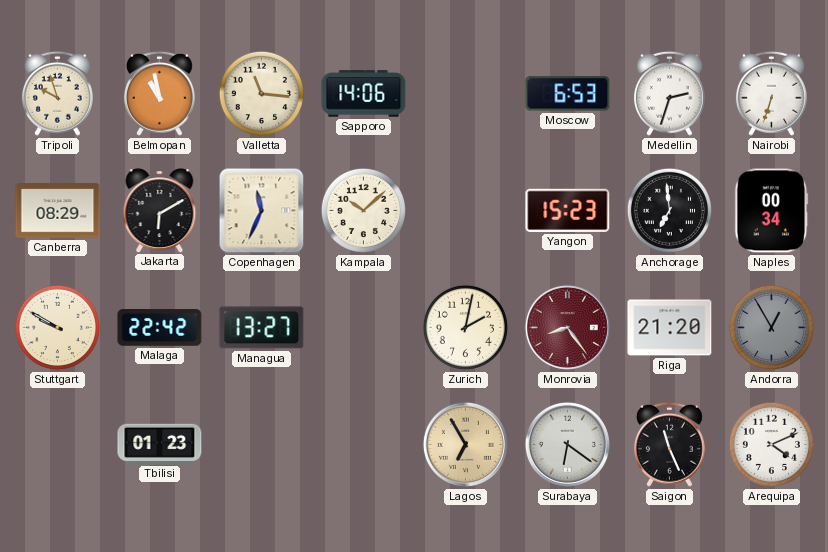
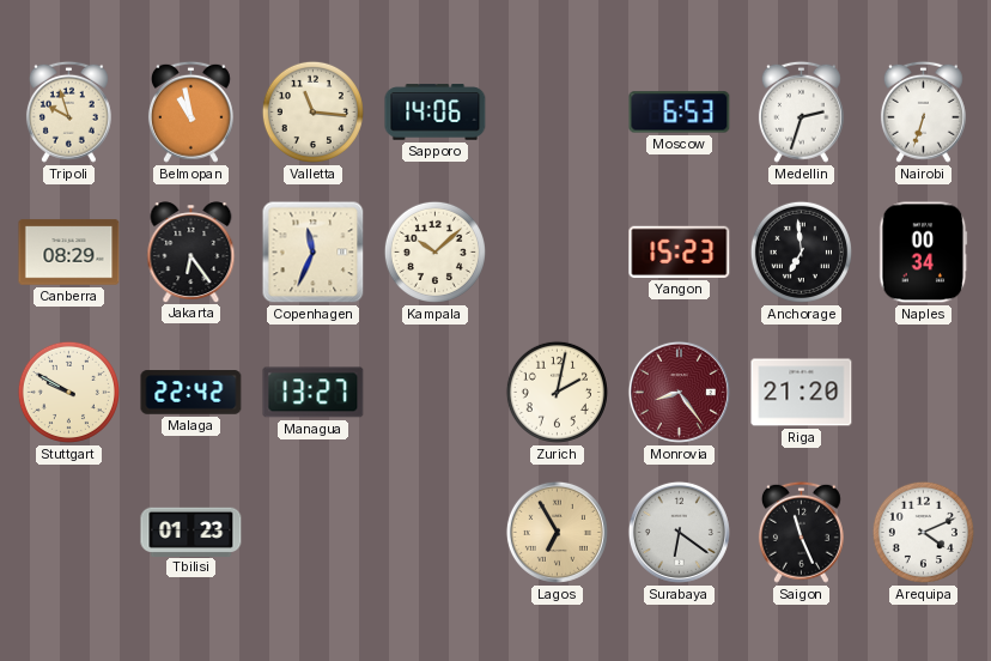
Jakarta: 6:10 -> 6:24 (191, 251)
Andorra: 12:55 -> none (771, 327)
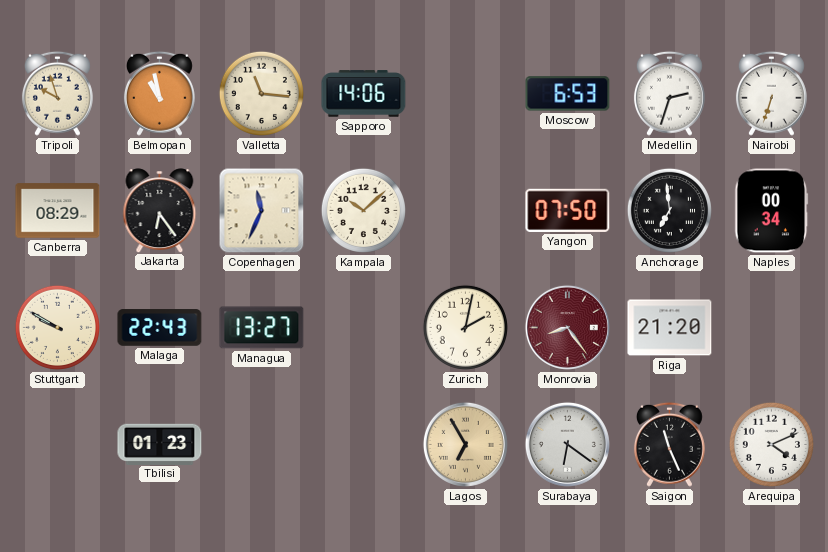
Yangon: 15:23 -> 07:50 (568, 210)
Malaga: 22:42 -> 22:43 (160, 328)
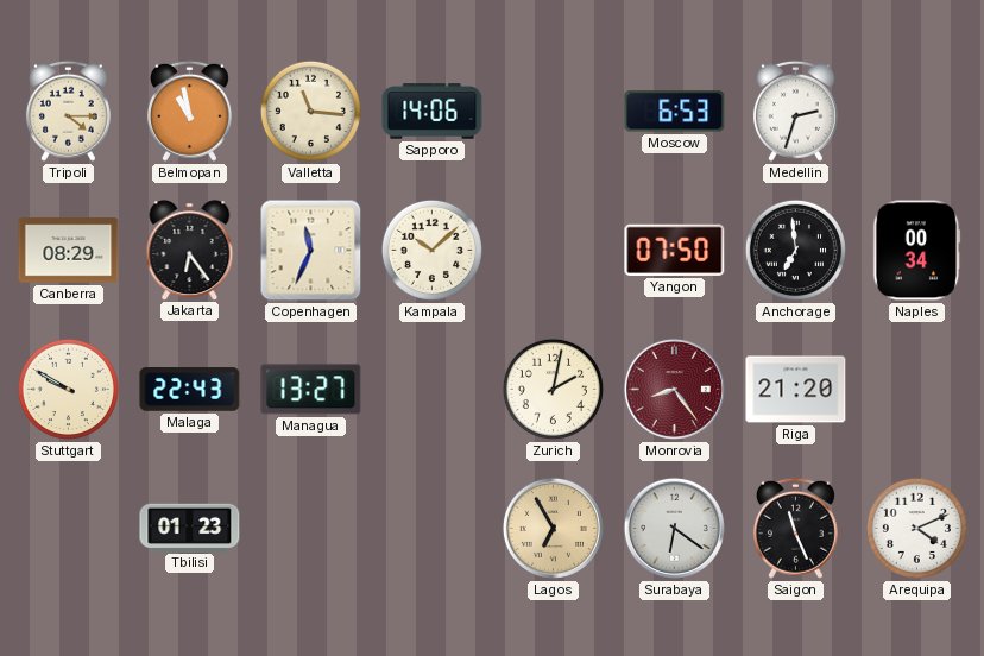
Tripoli: 9:57 -> 4:15 (68, 111)
Nairobi: 6:33 -> none (771, 93)
